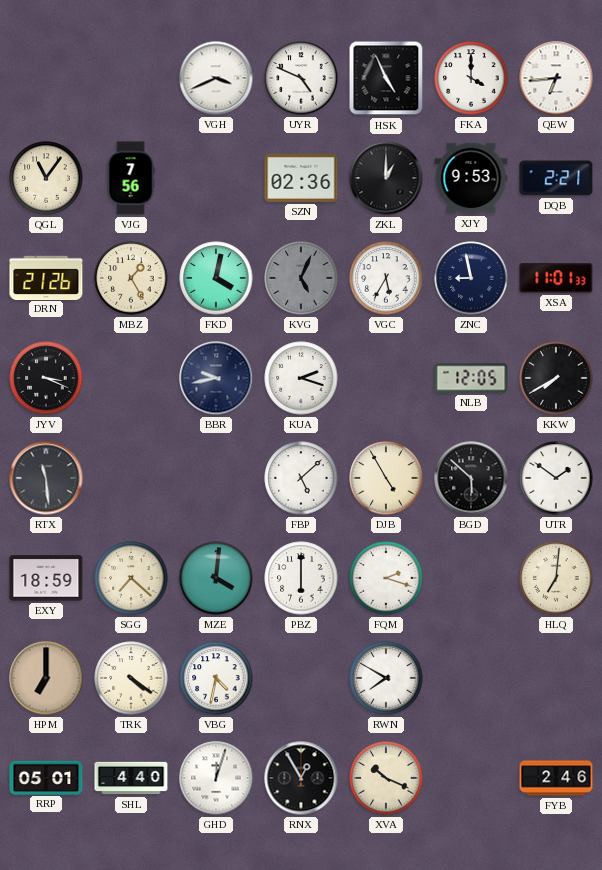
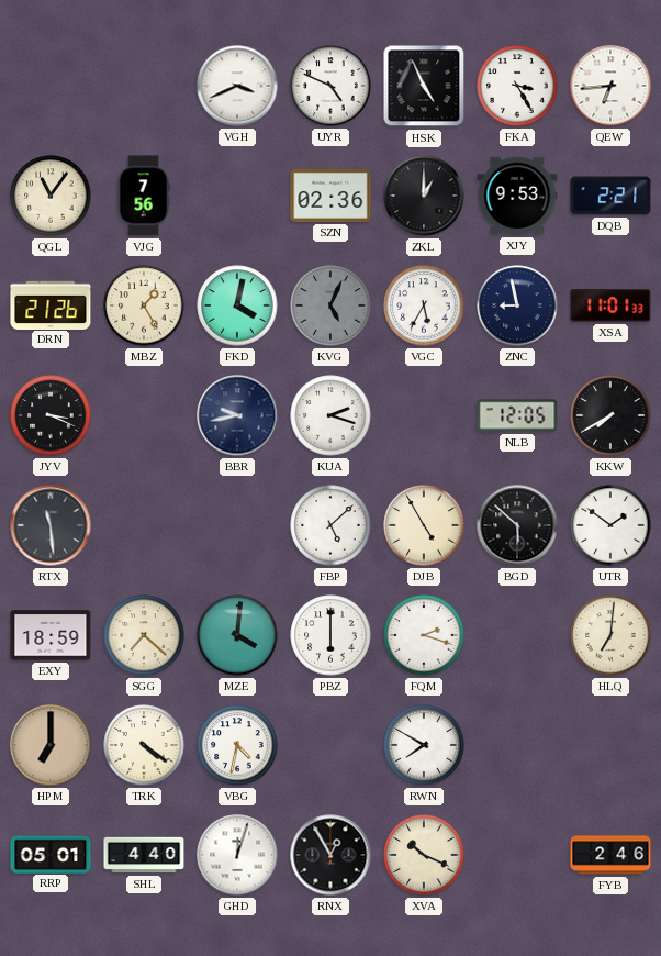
FKA: 4:00 -> 3:25 (517, 86)
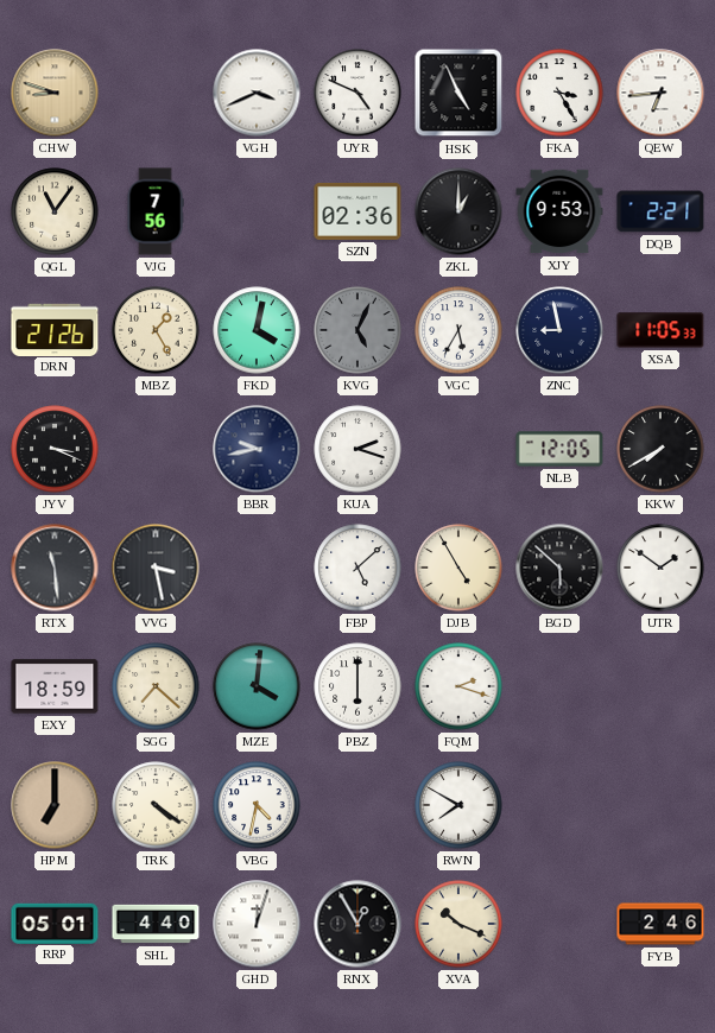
CHW: none -> 8:48 (55, 93)
XSA: 11:01 -> 11:05 (660, 330)
VVG: none -> 3:28 (156, 568)
HLQ: 7:01 -> none (610, 635)
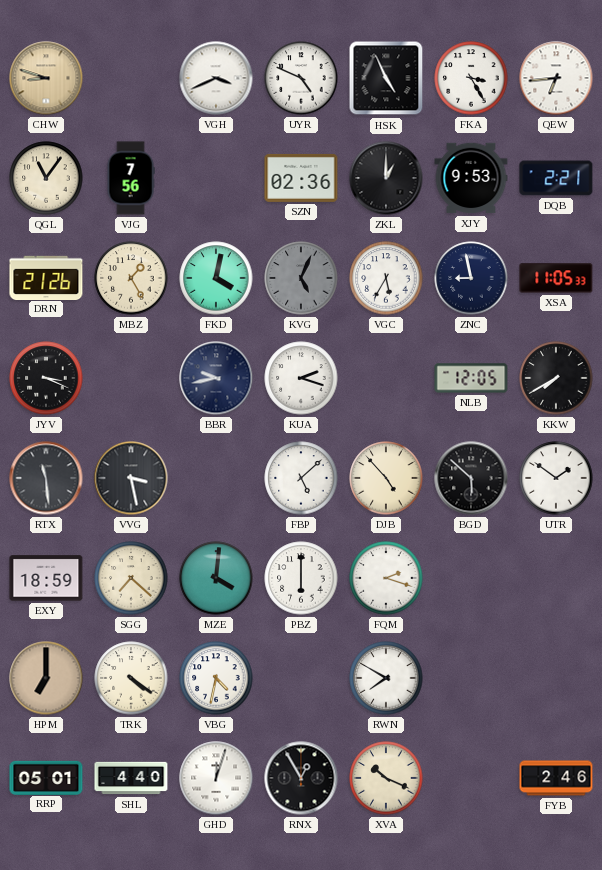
DJB: 4:55 -> 4:53 (386, 478)
